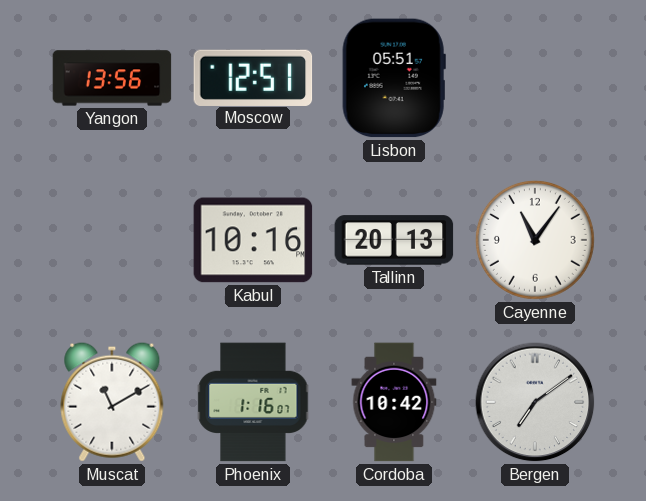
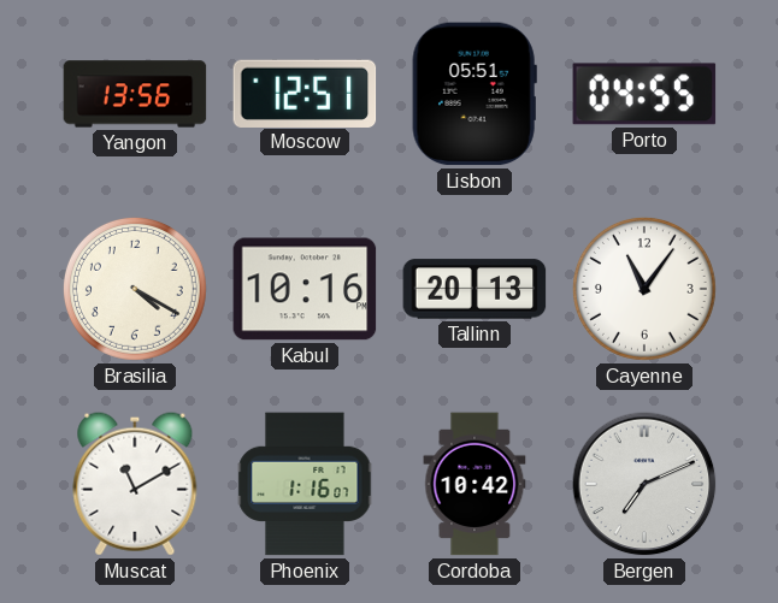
Porto: none -> 04:55 (644, 94)
Brasilia: none -> 4:20 (135, 289)
Bergen: 7:09 -> 7:11 (644, 484)
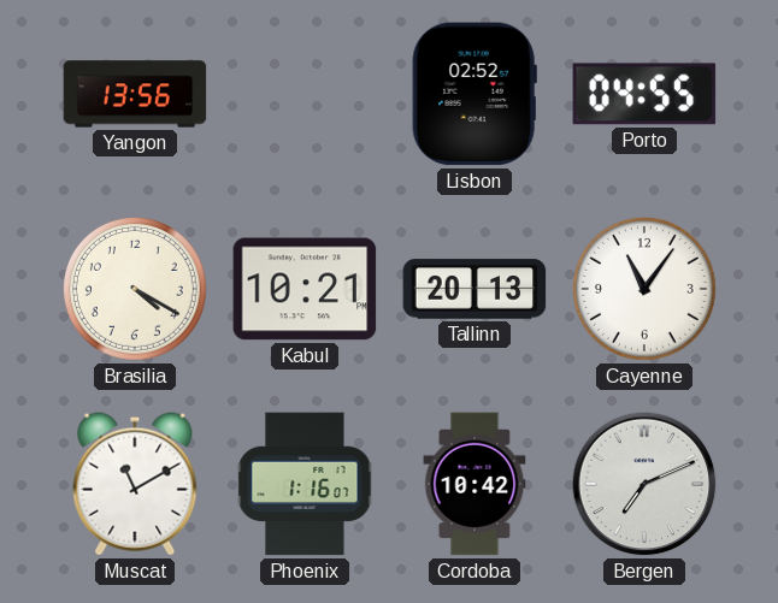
Moscow: 12:51 -> none (305, 93)
Lisbon: 05:51 -> 02:52 (475, 94)
Kabul: 10:16 -> 10:21 (305, 289)
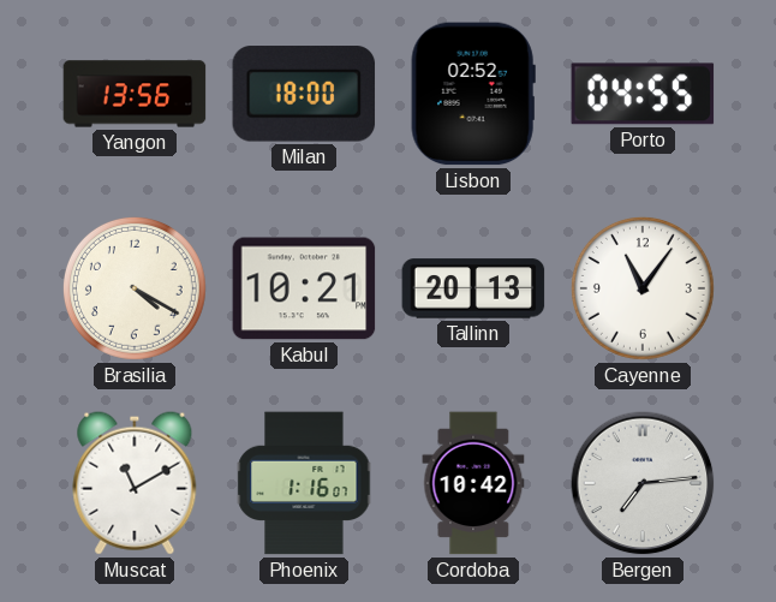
Milan: none -> 18:00 (304, 94)
Bergen: 7:11 -> 7:14 (643, 483)
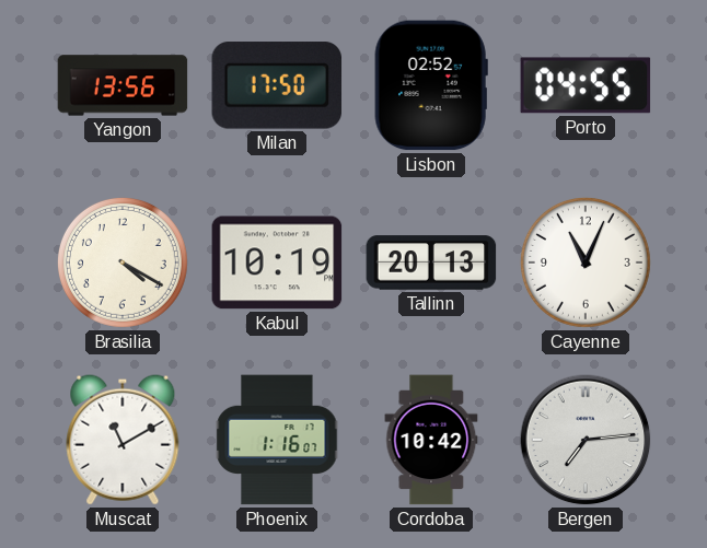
Milan: 18:00 -> 17:50 (277, 85)
Kabul: 10:21 -> 10:19 (277, 263)
Cayenne: 11:06 -> 11:04 (586, 263)
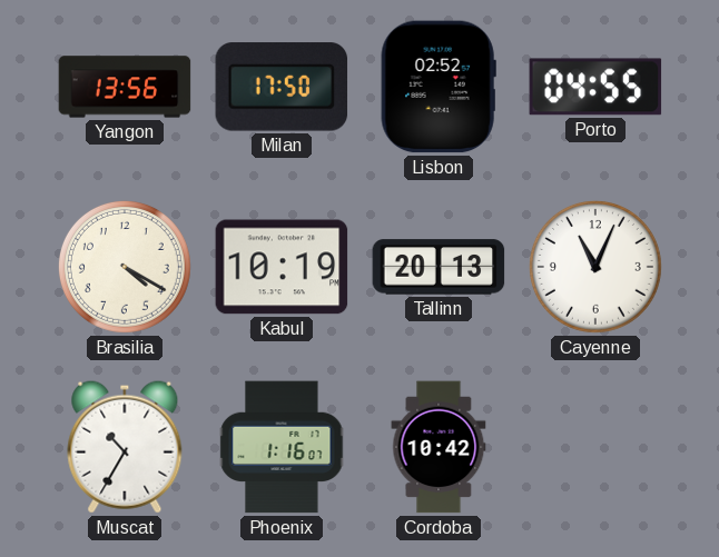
Muscat: 11:10 -> 10:35 (125, 447)
Bergen: 7:14 -> none (586, 440)
